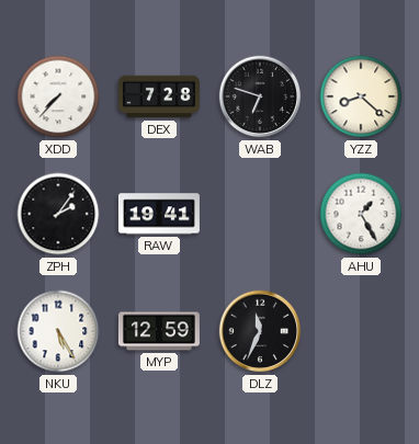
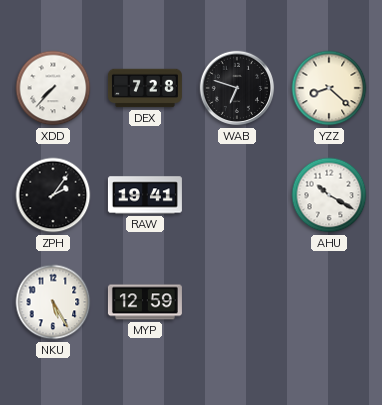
AHU: 1:25 -> 10:20 (329, 195)
DLZ: 11:34 -> none (260, 331)
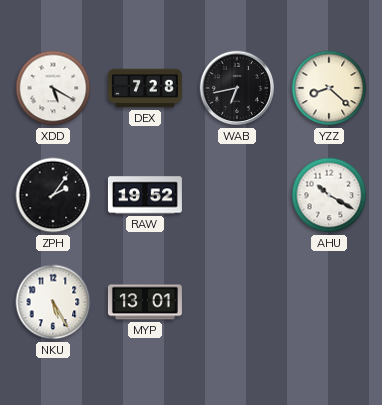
XDD: 7:37 -> 5:20 (53, 88)
WAB: 6:48 -> 6:43 (237, 88)
RAW: 19:41 -> 19:52 (145, 195)
MYP: 12:59 -> 13:01 (145, 302)
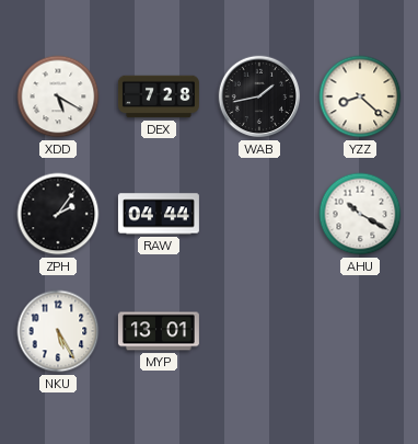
WAB: 6:43 -> 1:43 (259, 96)
RAW: 19:52 -> 04:44 (159, 214)
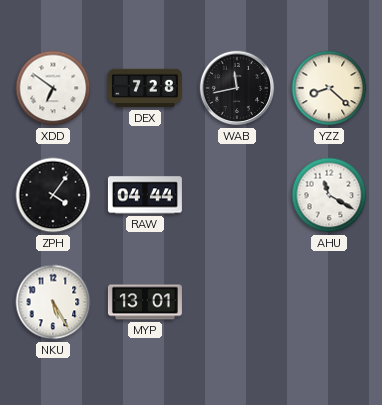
XDD: 5:20 -> 6:51 (53, 88)
WAB: 1:43 -> 11:43 (237, 88)
ZPH: 2:06 -> 4:06 (53, 195)
AHU: 10:20 -> 11:20 (329, 195)
